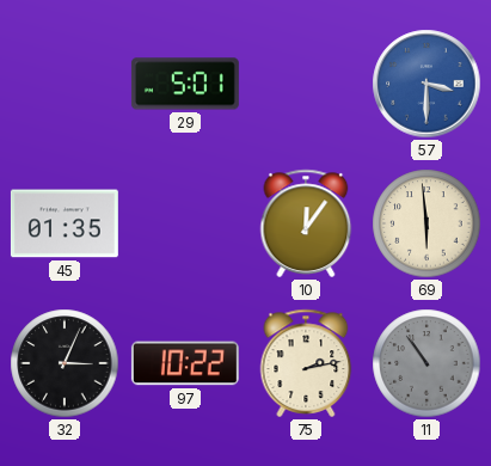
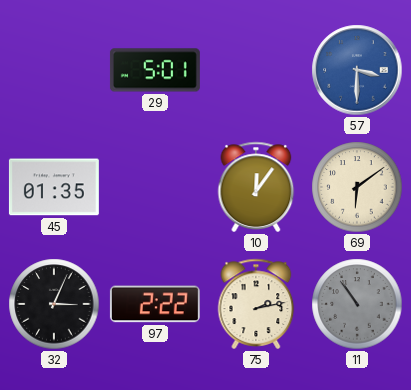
69: 5:59 -> 6:09 (357, 187)
97: 10:22 -> 2:22 (155, 304)
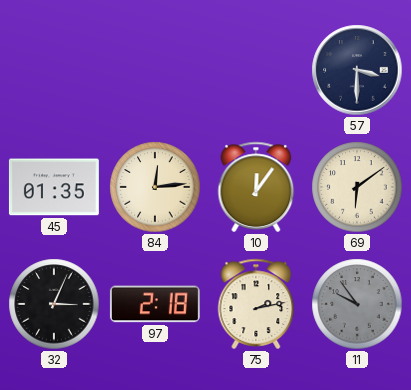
29: 5:01 -> none (155, 70)
57 dial: blue -> navy (357, 70)
84: none -> 12:14 (155, 187)
97: 2:22 -> 2:18 (155, 304)
11: 10:54 -> 9:54 (357, 304)
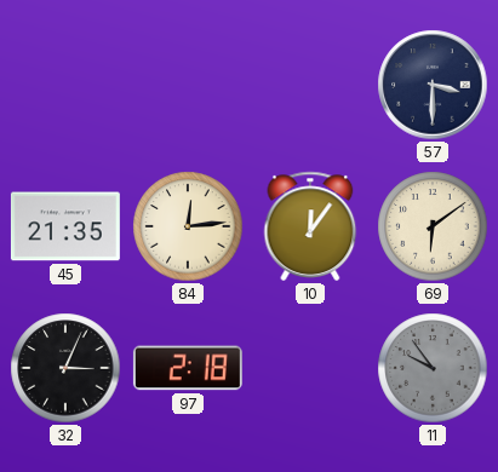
45: 01:35 -> 21:35 (65, 226)
75: 2:13 -> none (256, 304)
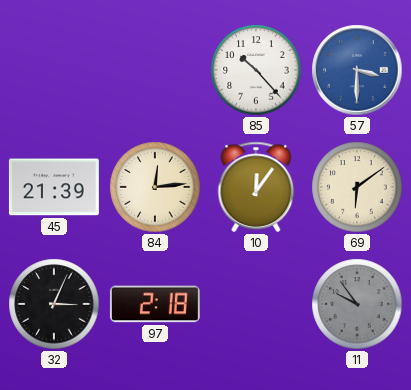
85: none -> 10:23 (256, 70)
57 dial: navy -> blue (357, 70)
45: 21:35 -> 21:39 (54, 187)
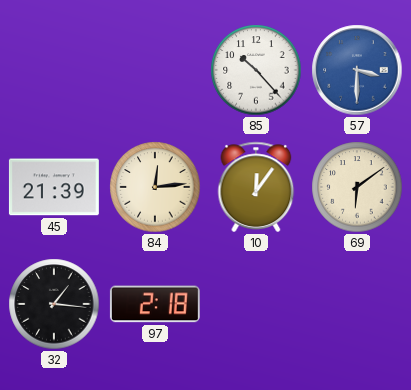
32: 3:04 -> 1:16 (54, 304)
11: 9:54 -> none (357, 304)
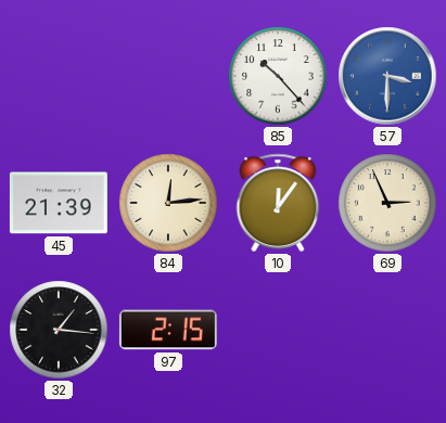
69: 6:09 -> 2:56 (387, 203)
97: 2:18 -> 2:15 (168, 330)
